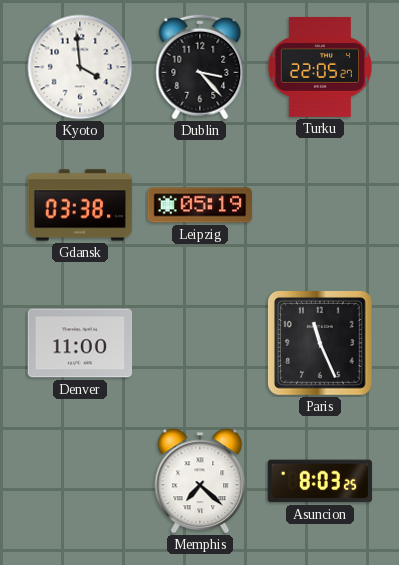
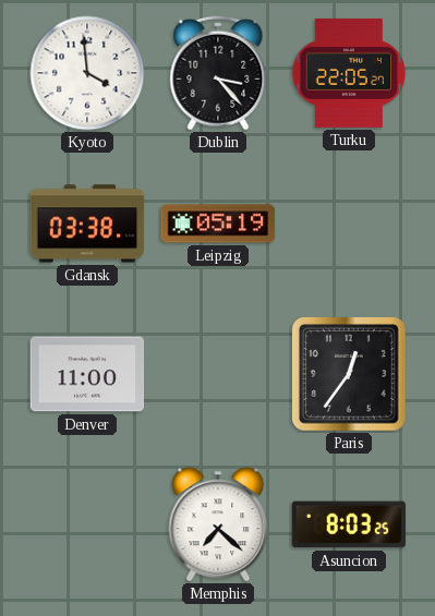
Paris: 11:26 -> 12:36 (350, 375)
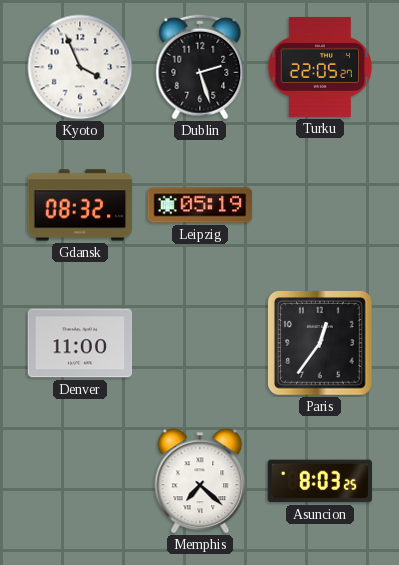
Kyoto: 3:59 -> 3:56 (80, 67)
Dublin: 3:23 -> 2:27 (200, 67)
Gdansk: 03:38 -> 08:32 (80, 205)
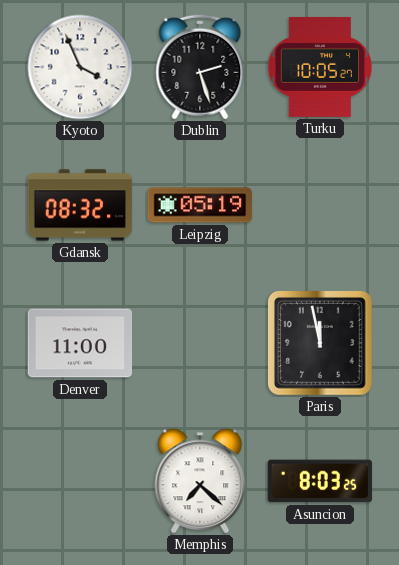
Turku: 22:05 -> 10:05 (320, 67)
Paris: 12:36 -> 11:58 (321, 344)
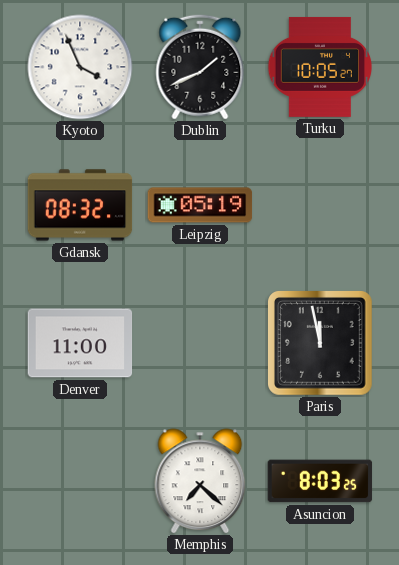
Dublin: 2:27 -> 1:41 (200, 67)
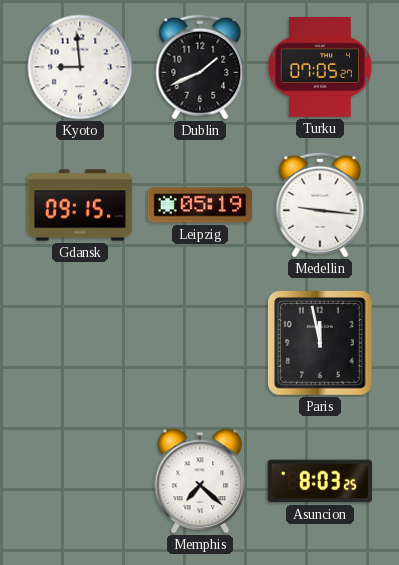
Kyoto: 3:56 -> 8:59 (80, 67)
Turku: 10:05 -> 07:05 (320, 67)
Gdansk: 08:32 -> 09:15 (80, 205)
Medellin: none -> 9:16 (320, 205)
Denver: 11:00 -> none (80, 343)
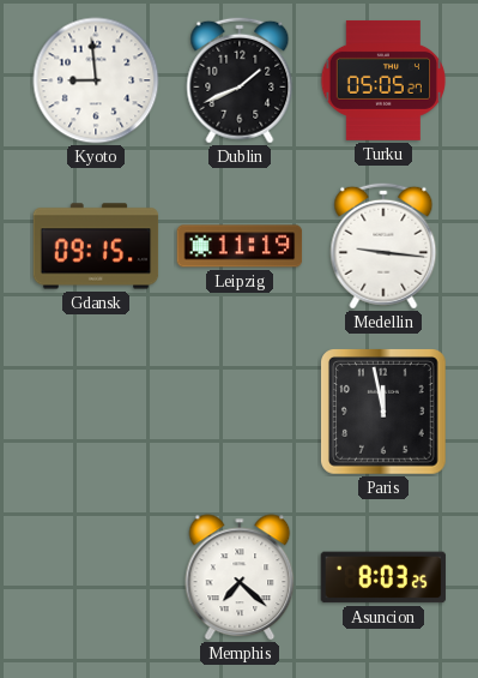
Turku: 07:05 -> 05:05 (383, 80)
Leipzig: 05:19 -> 11:19 (240, 246)
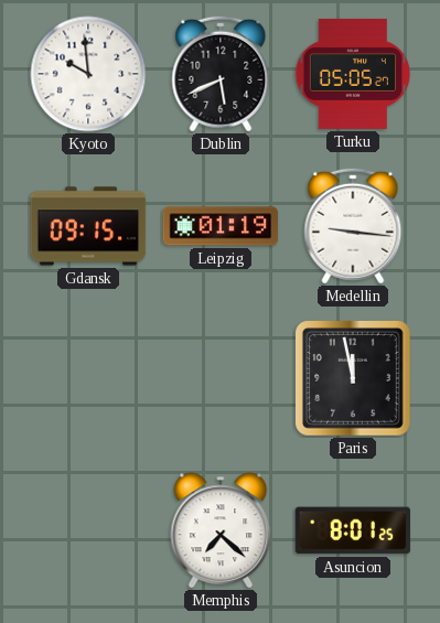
Kyoto: 8:59 -> 9:59 (88, 74)
Dublin: 1:41 -> 5:41 (221, 74)
Leipzig: 11:19 -> 01:19 (221, 226)
Asuncion: 8:03 -> 8:01 (353, 530)
